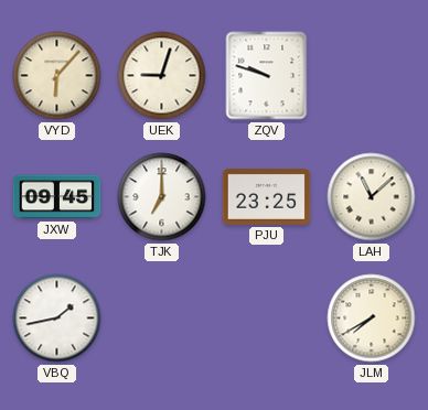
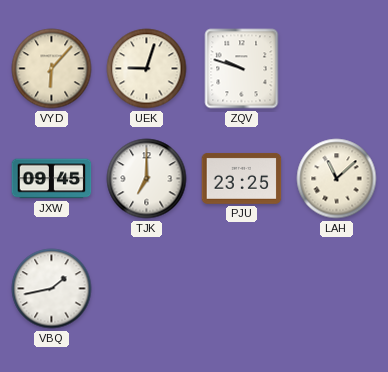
JLM: 7:40 -> none (372, 319)
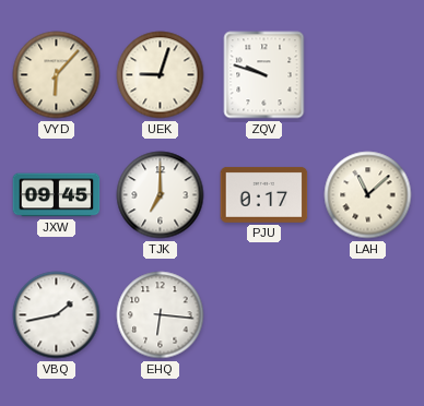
PJU: 23:25 -> 0:17 (264, 195)
EHQ: none -> 6:16 (161, 315)
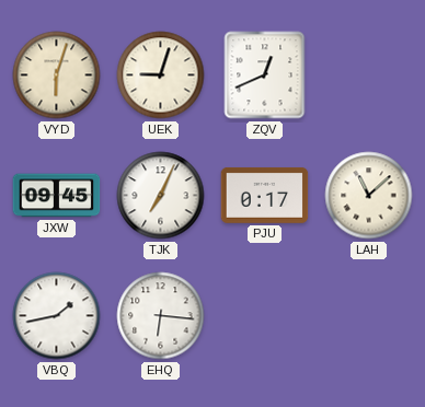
VYD: 6:07 -> 6:03 (57, 75)
ZQV: 9:48 -> 12:41 (265, 75)
TJK: 7:00 -> 7:04 (161, 196)
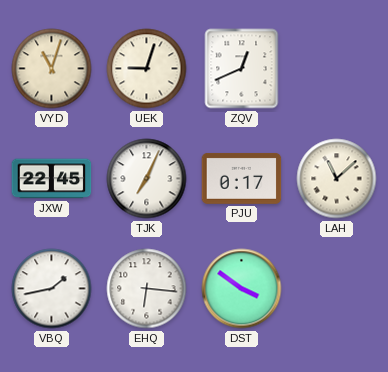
VYD: 6:03 -> 11:03 (52, 69)
JXW: 09:45 -> 22:45 (52, 179)
DST: none -> 3:51 (242, 289)
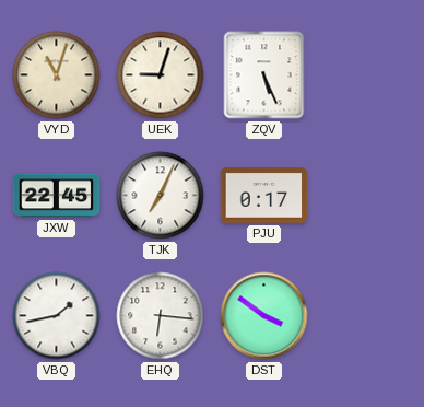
ZQV: 12:41 -> 5:26 (264, 75)
LAH: 11:08 -> none (337, 179)
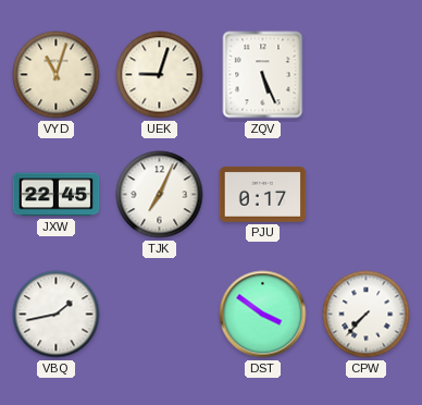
EHQ: 6:16 -> none (161, 316)
CPW: none -> 7:37 (367, 315)
